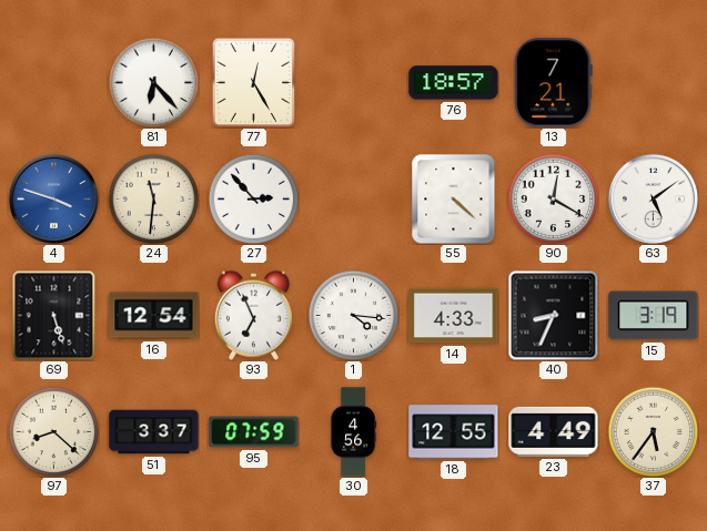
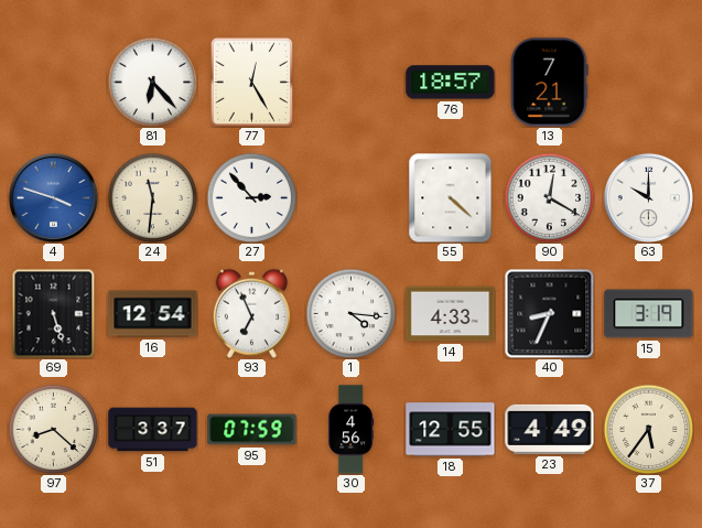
63: 5:09 -> 10:00 (648, 197)
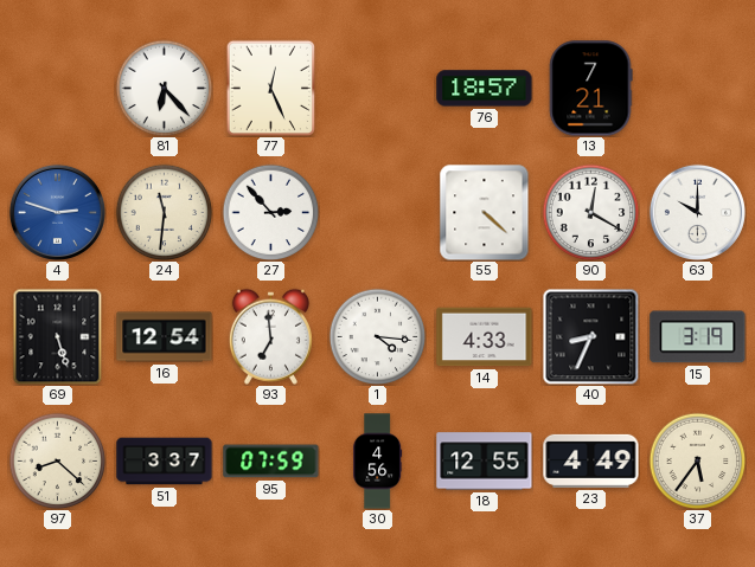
77: 12:25 -> 12:26 (271, 88)
4: 3:48 -> 2:48 (57, 212)
93: 6:56 -> 6:59 (270, 336)
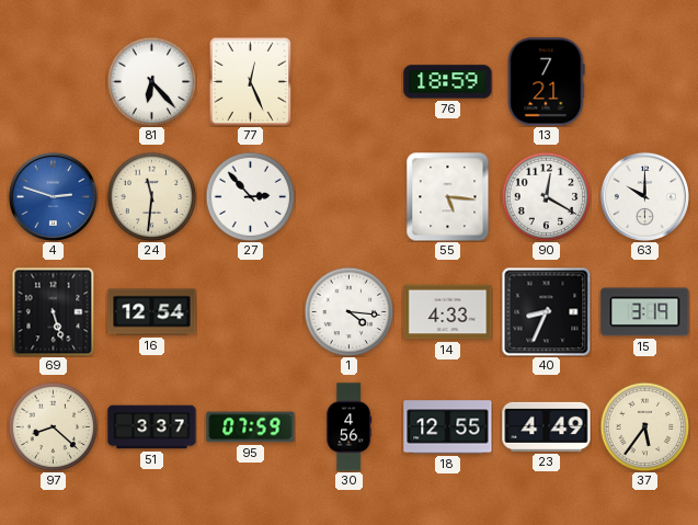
76: 18:57 -> 18:59 (448, 82)
55: 4:22 -> 5:16 (448, 196)
93: 6:59 -> none (270, 336)
